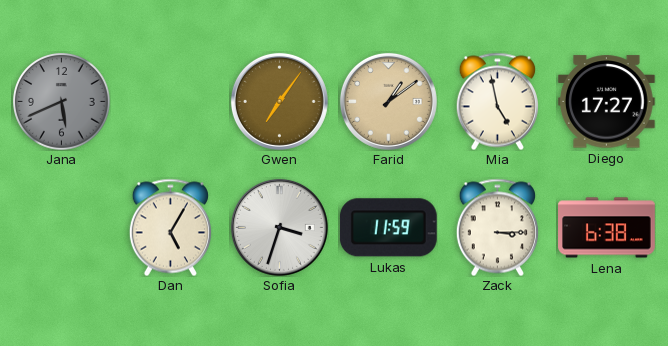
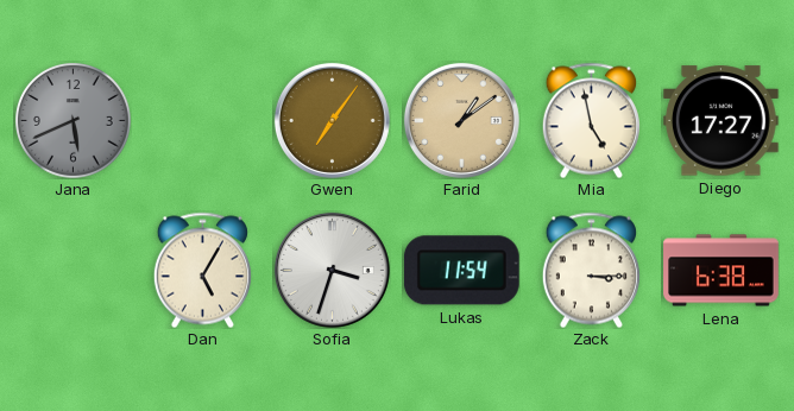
Lukas: 11:59 -> 11:54 (461, 271)
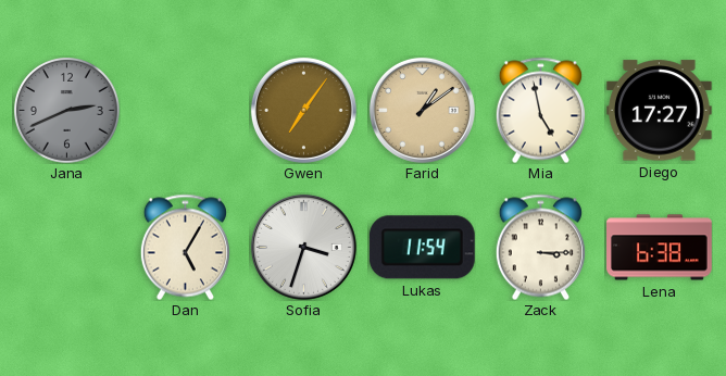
Jana: 5:41 -> 2:41 (67, 111)
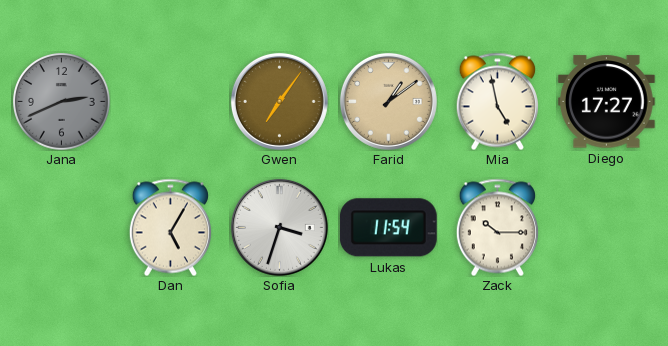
Zack: 3:15 -> 10:15 (497, 227)
Lena: 6:38 -> none (660, 248)
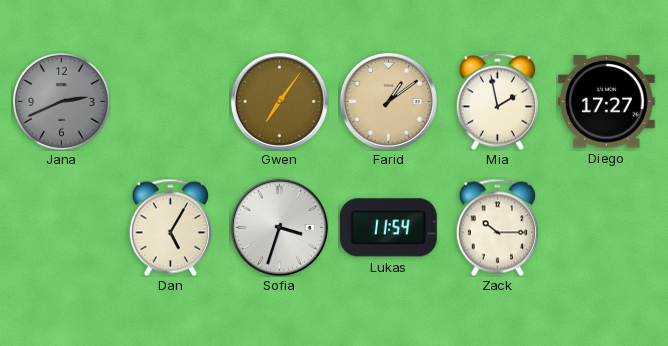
Mia: 4:58 -> 1:58 (497, 101)
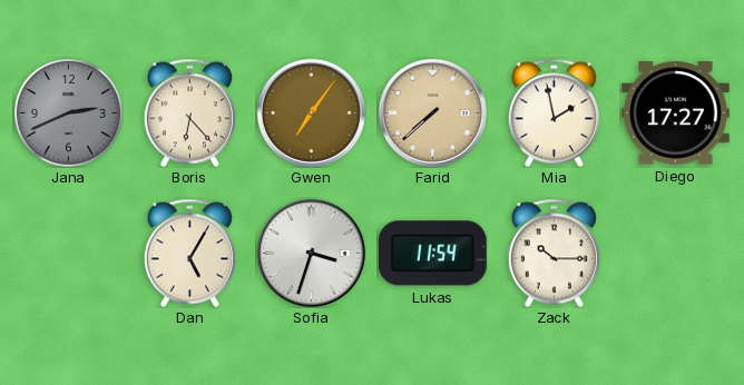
Boris: none -> 6:23 (189, 112)
Farid: 1:09 -> 7:38 (432, 112)
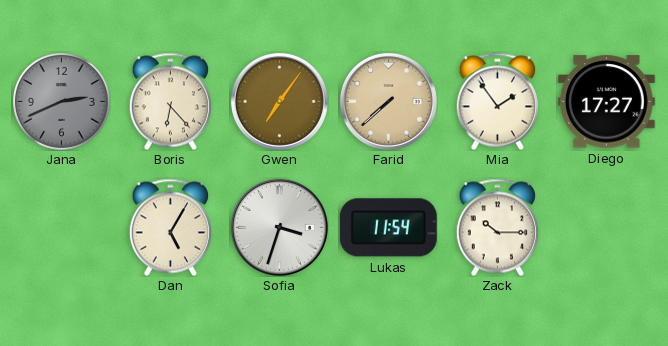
Mia: 1:58 -> 1:54 (497, 101)
